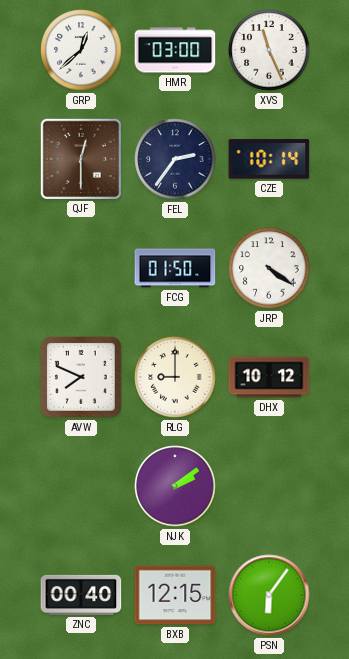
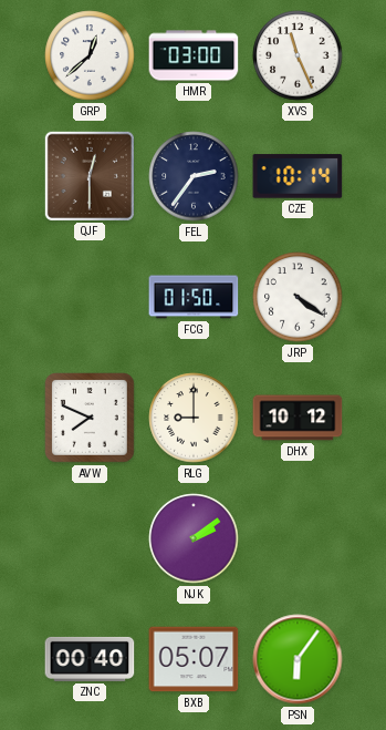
BXB: 12:15 -> 05:07 (194, 659)
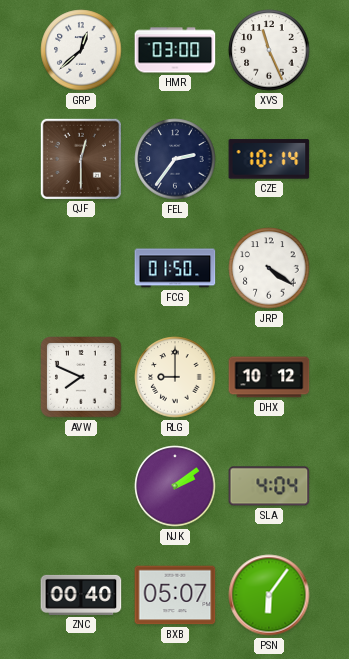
SLA: none -> 4:04 (269, 486)
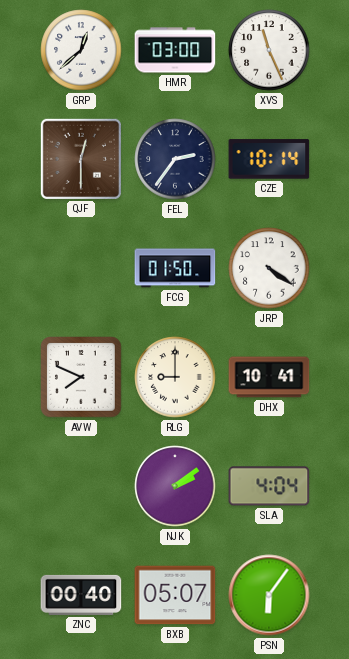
DHX: 10:12 -> 10:41 (269, 377)
